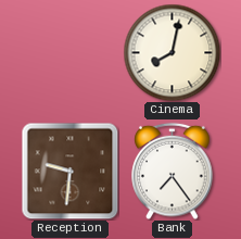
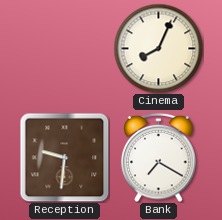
Cinema: 8:02 -> 8:04 (158, 48)
Bank: 7:24 -> 7:20 (159, 157)
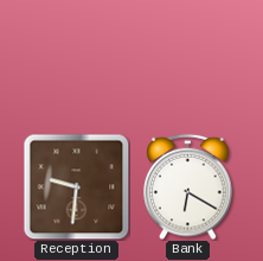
Cinema: 8:04 -> none (158, 48)
Bank: 7:20 -> 6:20 (188, 186)
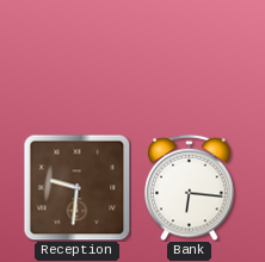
Bank: 6:20 -> 6:16 (190, 187)
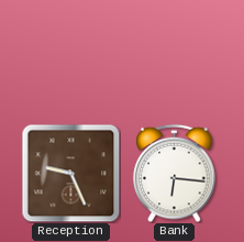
Reception: 9:31 -> 9:26 (70, 173)
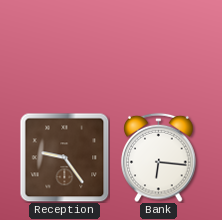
Reception: 9:26 -> 9:24 (64, 157)
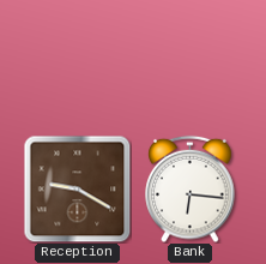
Reception: 9:24 -> 9:20 (77, 188)
